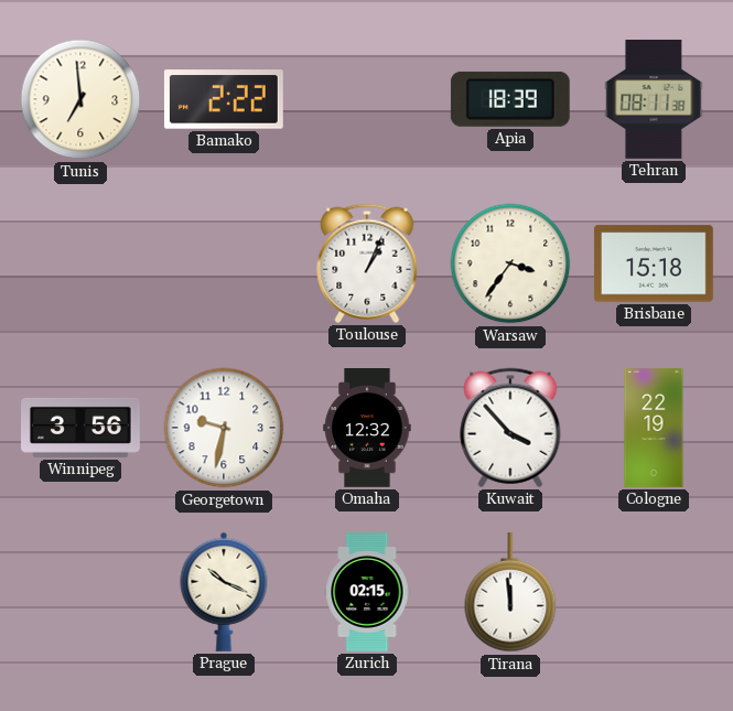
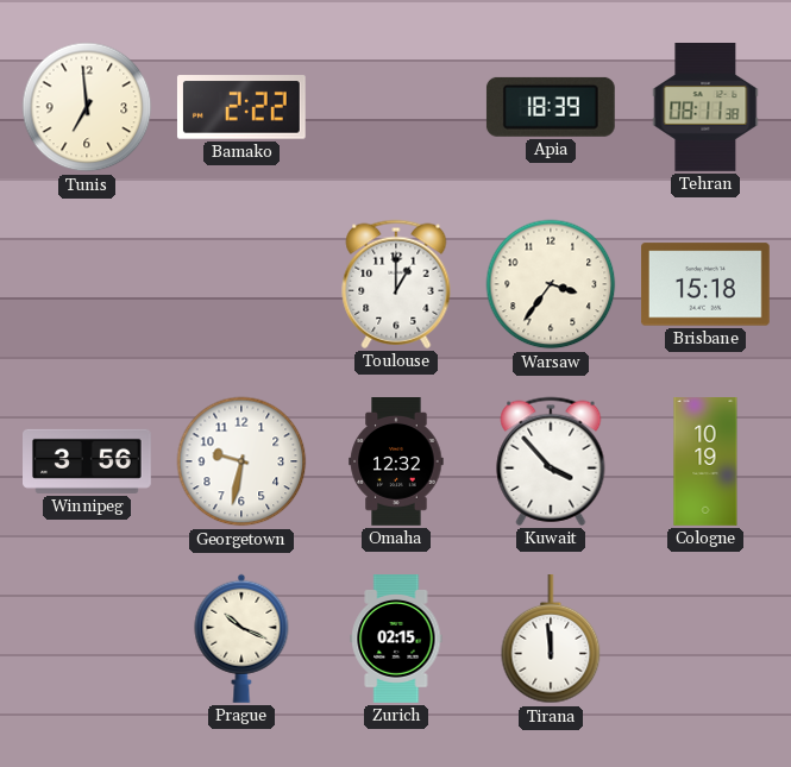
Toulouse: 1:04 -> 1:00 (396, 284)
Cologne: 22:19 -> 10:19 (705, 463)
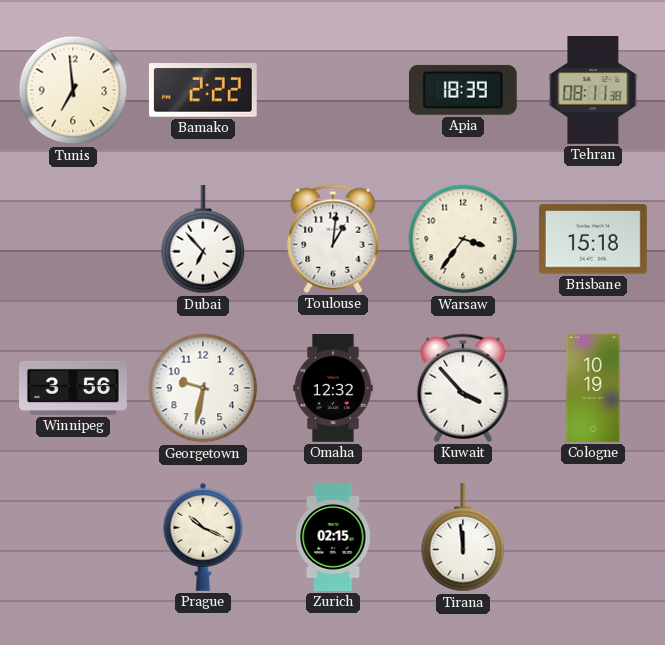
Dubai: none -> 6:53 (203, 240)
Toulouse: 1:00 -> 1:01 (333, 239)
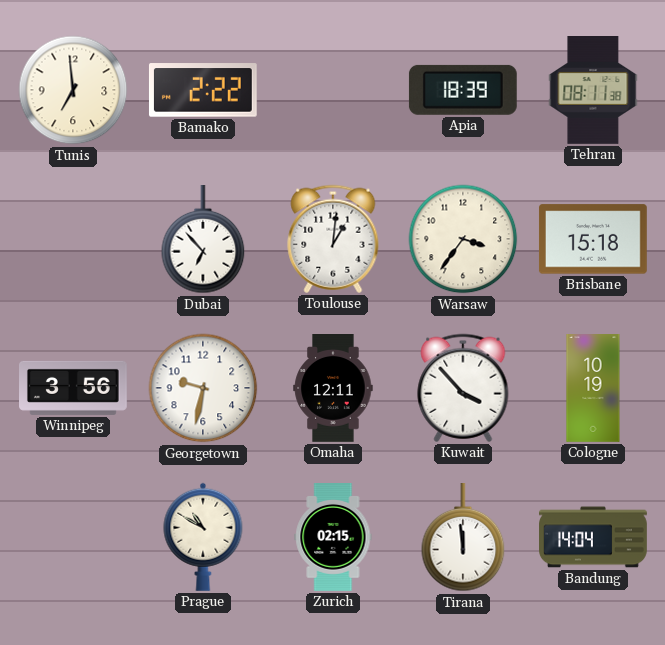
Omaha: 12:32 -> 12:11 (333, 389)
Prague: 10:19 -> 10:50 (203, 537)
Bandung: none -> 14:04 (593, 537)
